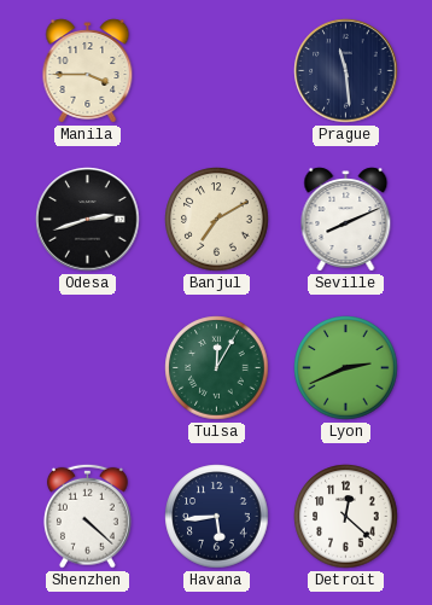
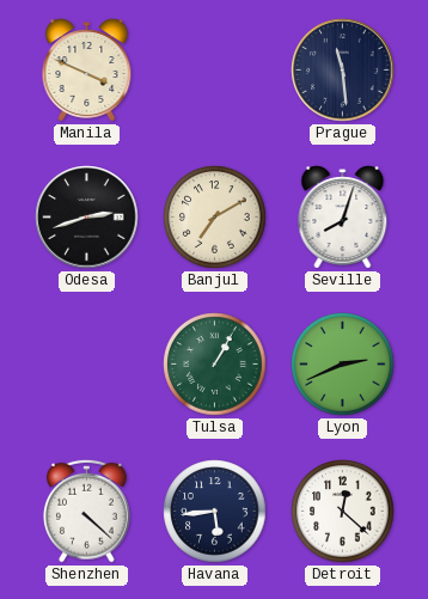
Manila: 3:45 -> 3:49 (87, 71)
Seville: 8:11 -> 8:03 (343, 218)
Tulsa: 12:05 -> 1:05 (215, 365)
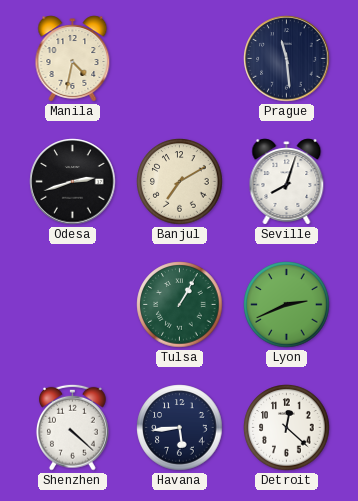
Manila: 3:49 -> 4:32 (73, 59)
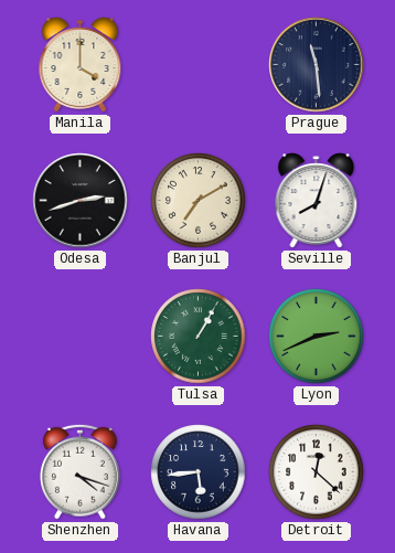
Manila: 4:32 -> 4:00 (81, 65)
Shenzhen: 4:22 -> 4:18 (81, 471)
